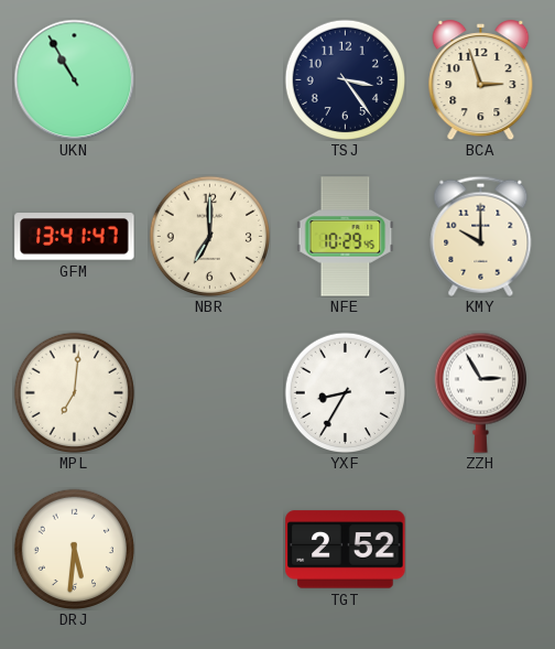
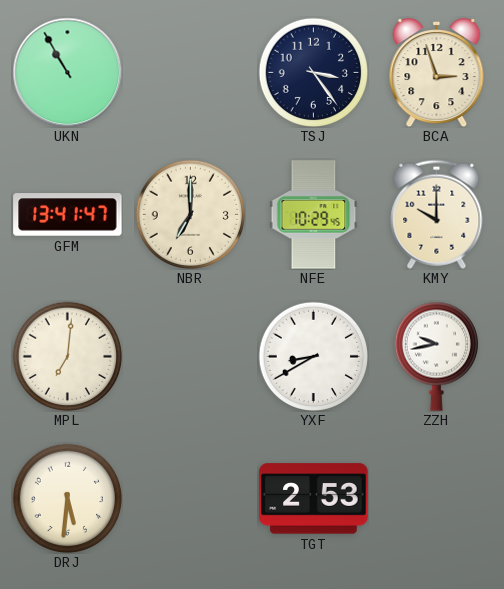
YXF: 8:35 -> 8:40 (313, 356)
ZZH: 2:55 -> 9:43 (436, 356)
TGT: 2:52 -> 2:53 (314, 499)
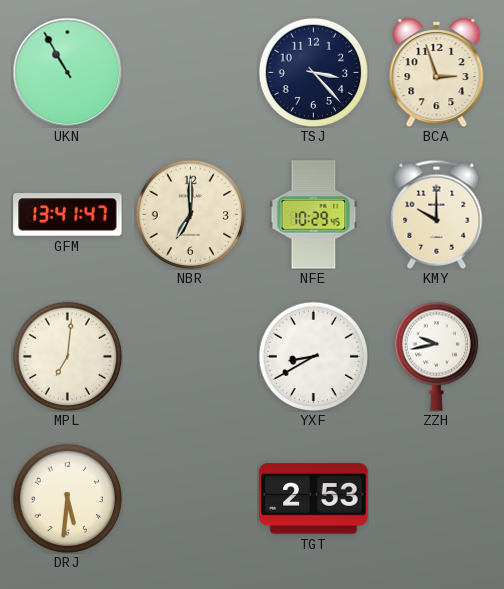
TSJ: 3:24 -> 3:23 (313, 72)
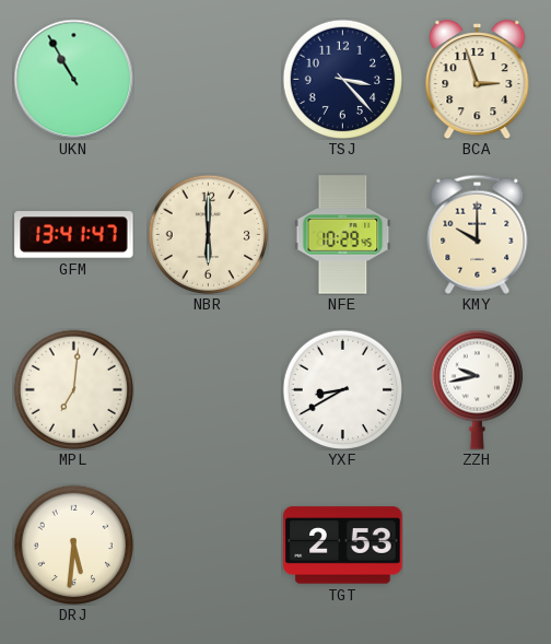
NBR: 7:00 -> 6:00 (208, 234)
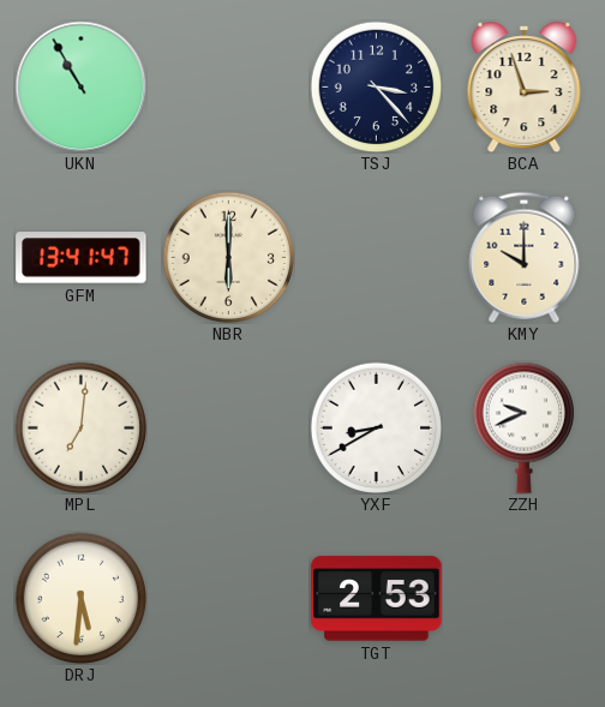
NFE: 10:29 -> none (343, 235)
ZZH: 9:43 -> 9:41 (523, 427)
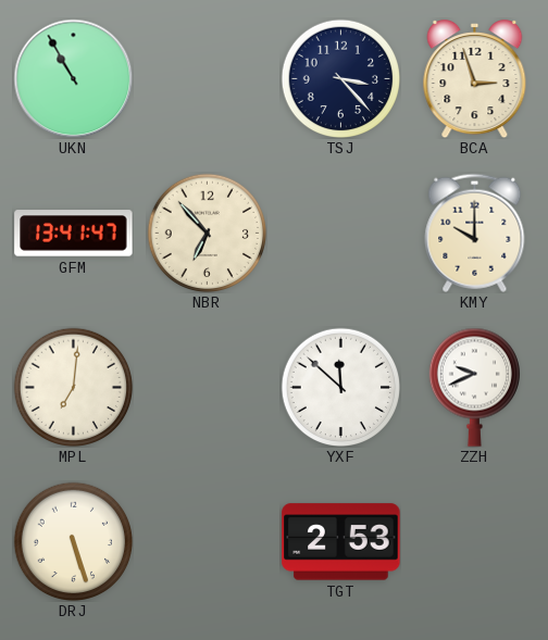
NBR: 6:00 -> 6:53 (207, 233)
YXF: 8:40 -> 11:52 (340, 387)
DRJ: 5:31 -> 5:27 (73, 541)
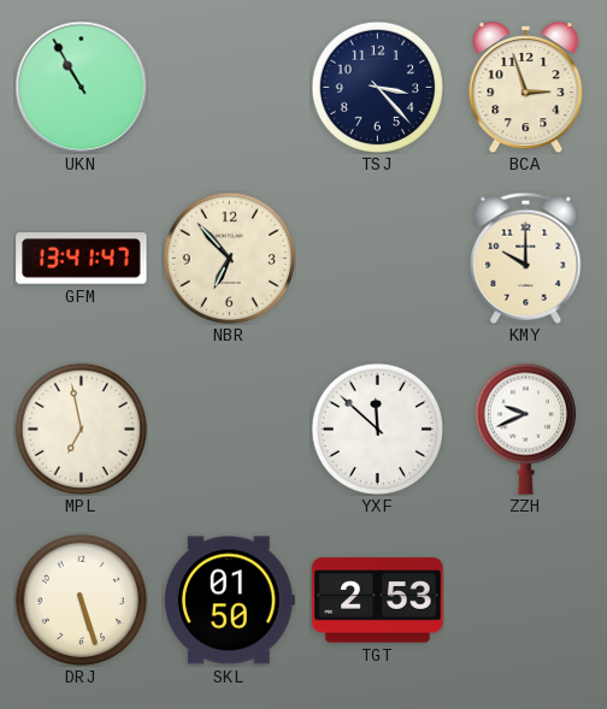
MPL: 7:01 -> 6:58 (81, 429)
SKL: none -> 01:50 (229, 601)
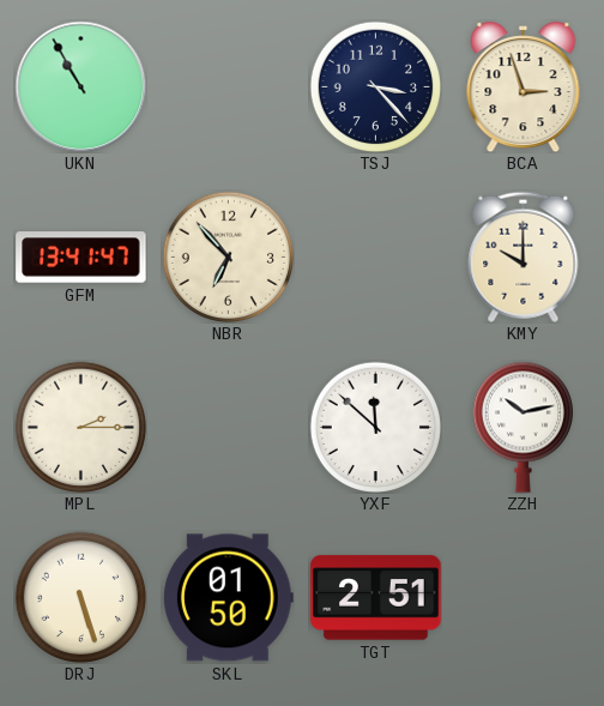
MPL: 6:58 -> 2:15 (80, 427)
ZZH: 9:41 -> 10:13 (523, 427)
TGT: 2:53 -> 2:51 (376, 598)
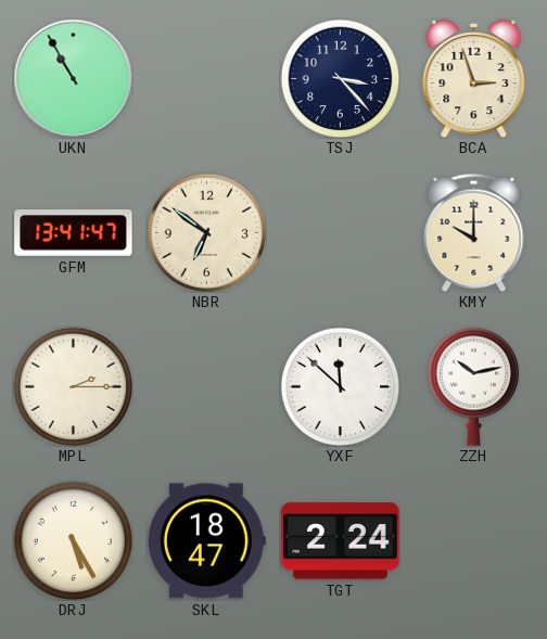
NBR: 6:53 -> 6:51 (206, 232)
DRJ: 5:27 -> 5:25 (73, 540)
SKL: 01:50 -> 18:47 (206, 541)
TGT: 2:51 -> 2:24 (341, 541)
